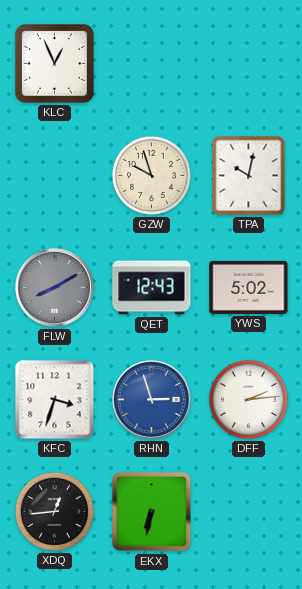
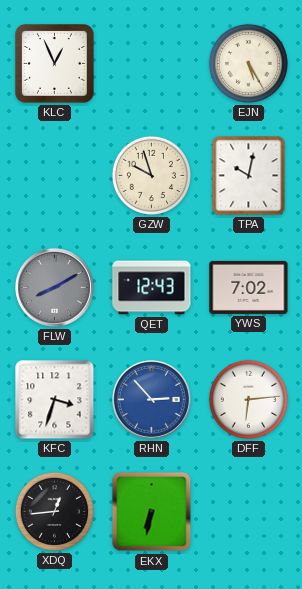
EJN: none -> 5:25 (248, 63)
YWS: 5:02 -> 7:02 (249, 287)
RHN: 2:57 -> 2:53 (151, 399)
DFF: 2:14 -> 6:14 (248, 399)
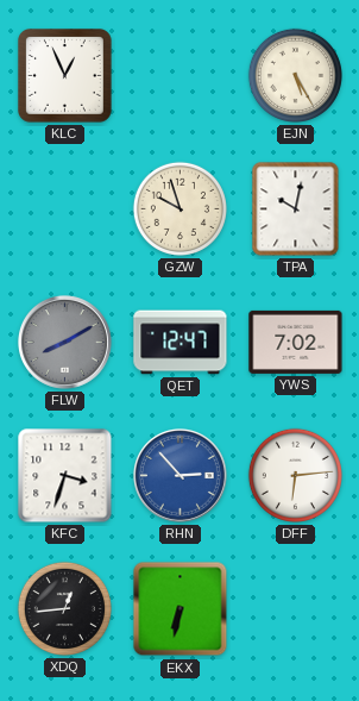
QET: 12:43 -> 12:47 (181, 343)
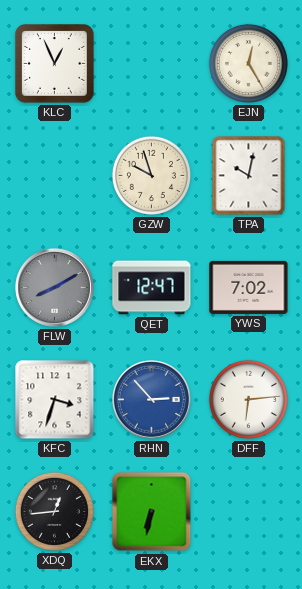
EJN: 5:25 -> 12:25 (248, 63)
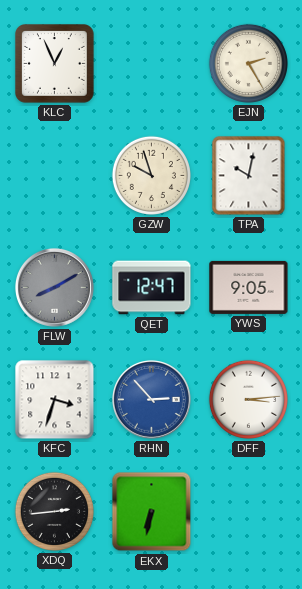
EJN: 12:25 -> 2:25 (248, 63)
YWS: 7:02 -> 9:05 (249, 287)
DFF: 6:14 -> 3:14 (248, 399)
XDQ: 12:44 -> 2:44 (54, 511)
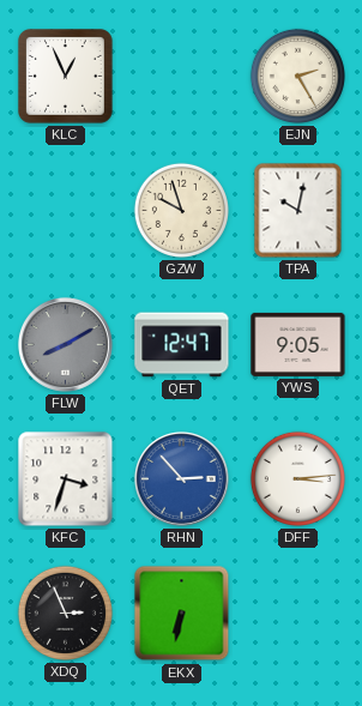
XDQ: 2:44 -> 2:56 (65, 613)
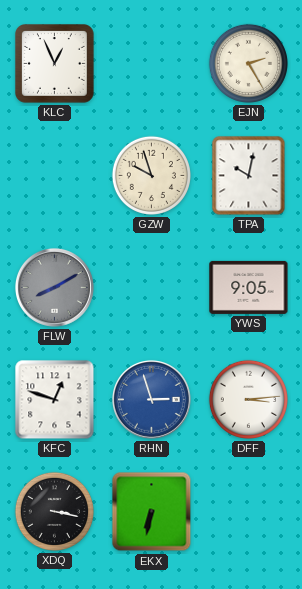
QET: 12:47 -> none (182, 345)
KFC: 3:33 -> 12:48 (55, 400)
RHN: 2:53 -> 2:57 (151, 399)
XDQ: 2:56 -> 3:17 (54, 511)
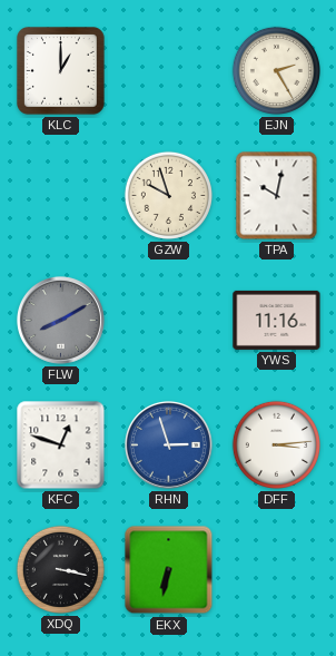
KLC: 12:56 -> 1:00 (61, 71)
YWS: 9:05 -> 11:16 (277, 320)
